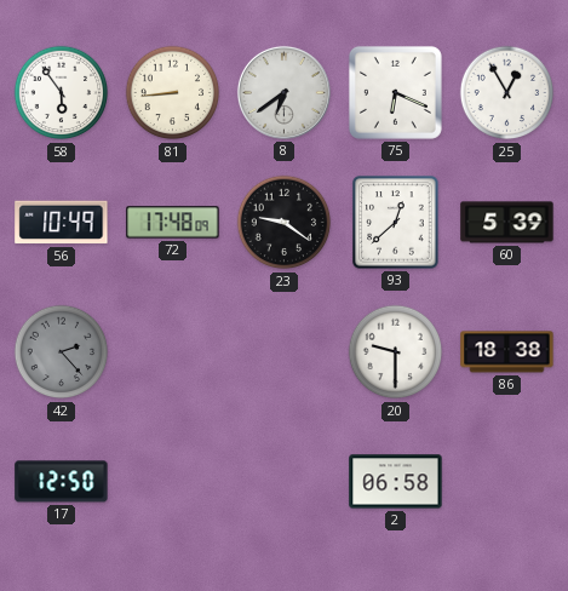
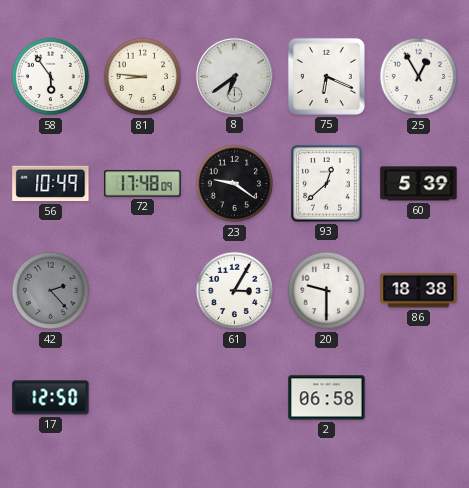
81: 8:44 -> 8:46 (143, 77)
61: none -> 3:05 (235, 291)
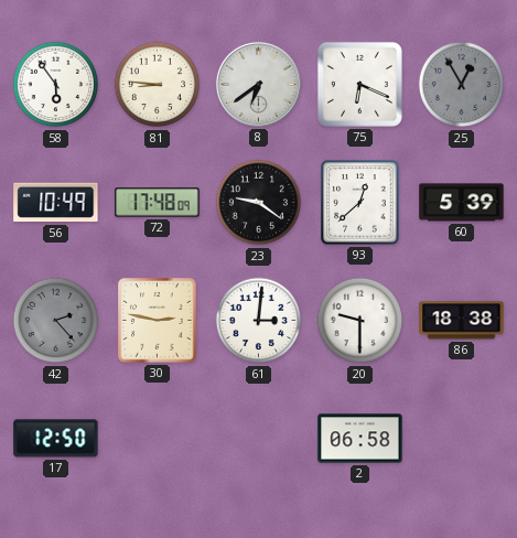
25 dial: white -> grey (462, 85)
30: none -> 2:47 (158, 321)
61: 3:05 -> 3:01 (259, 321)
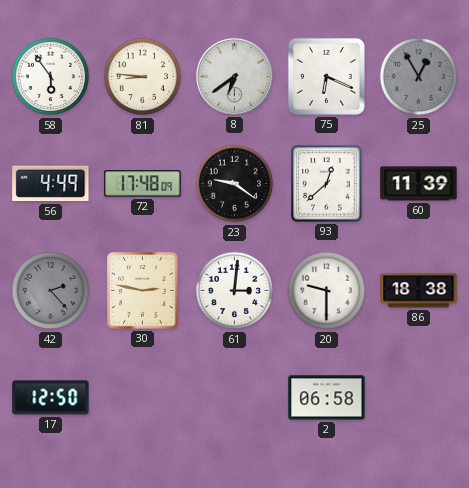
56: 10:49 -> 4:49 (51, 184)
60: 5:39 -> 11:39 (419, 184)
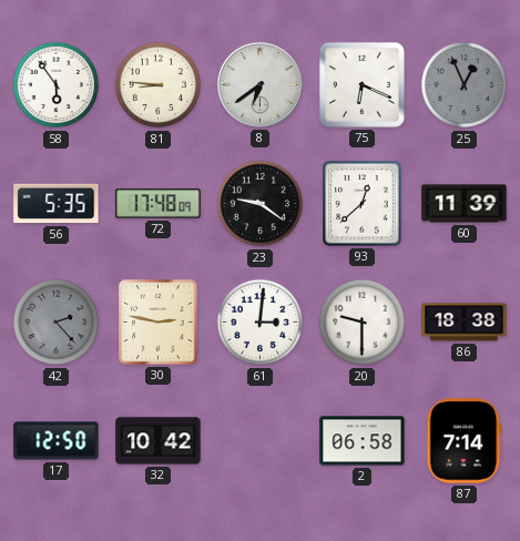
25: 12:55 -> 12:56 (465, 85)
56: 4:49 -> 5:35 (57, 204)
32: none -> 10:42 (159, 441)
87: none -> 7:14 (465, 441)
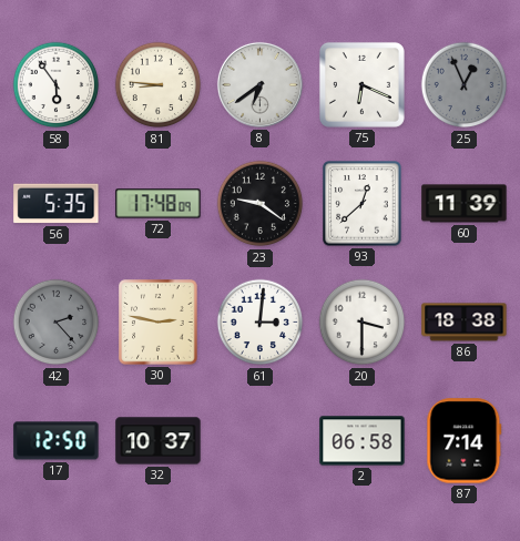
20: 9:30 -> 3:30 (363, 323)
32: 10:42 -> 10:37 (159, 441)
